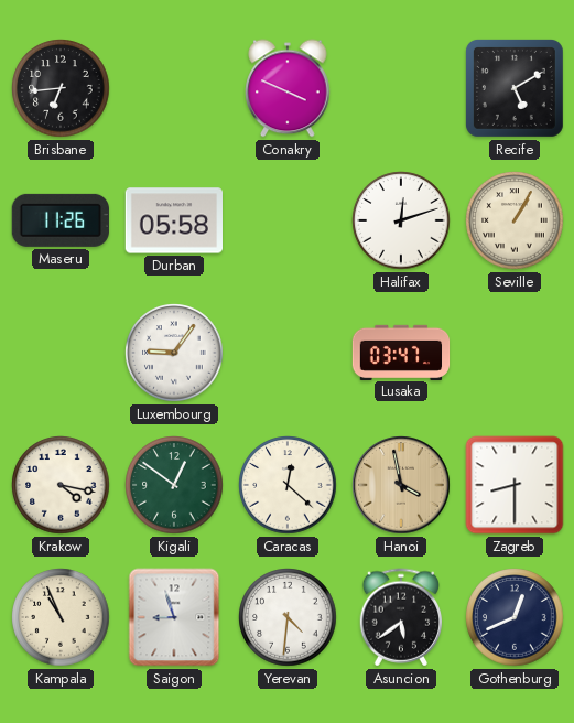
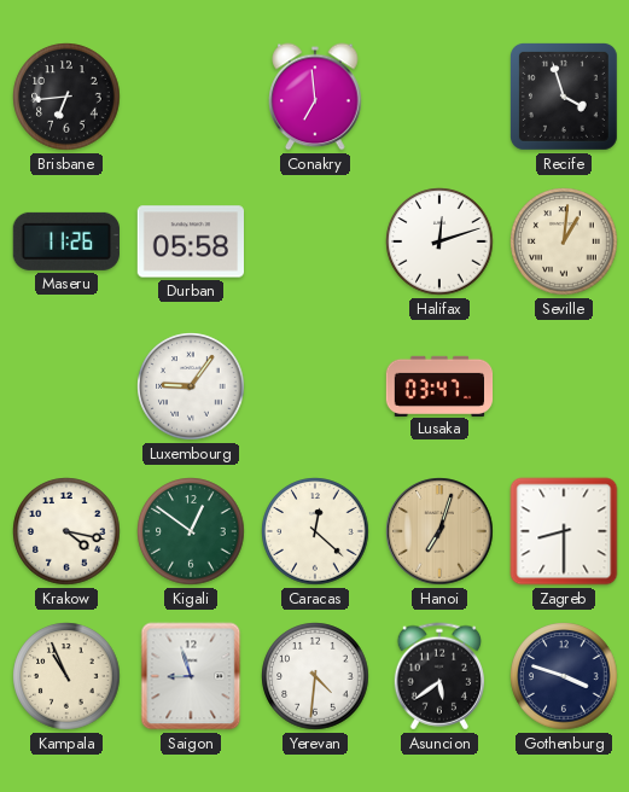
Conakry: 3:49 -> 6:59 (315, 97)
Recife: 5:10 -> 3:57 (564, 97)
Seville: 1:05 -> 1:01 (564, 241)
Hanoi: 3:58 -> 7:03 (439, 531)
Gothenburg: 12:41 -> 3:48 (564, 676)
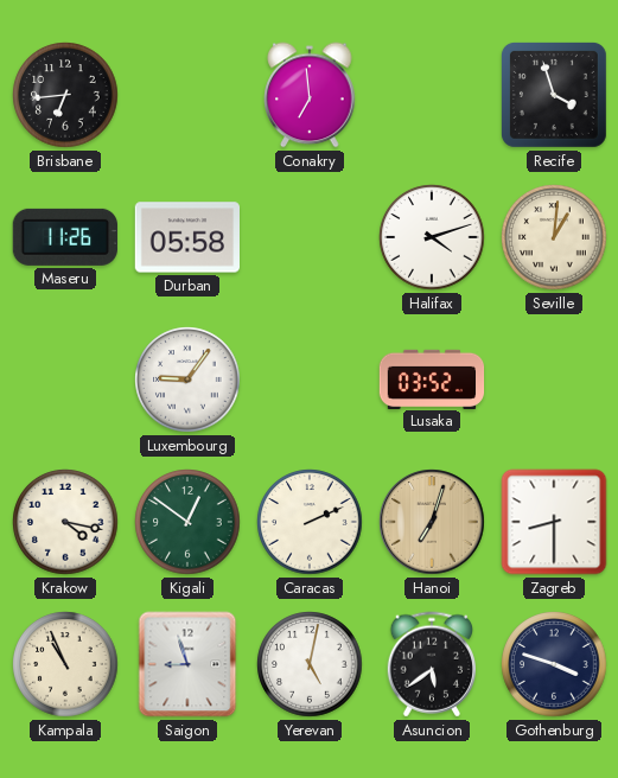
Halifax: 12:12 -> 4:12 (432, 237)
Lusaka: 03:47 -> 03:52 (432, 378)
Caracas: 12:22 -> 2:11 (310, 522)
Yerevan: 4:31 -> 5:02 (310, 664)
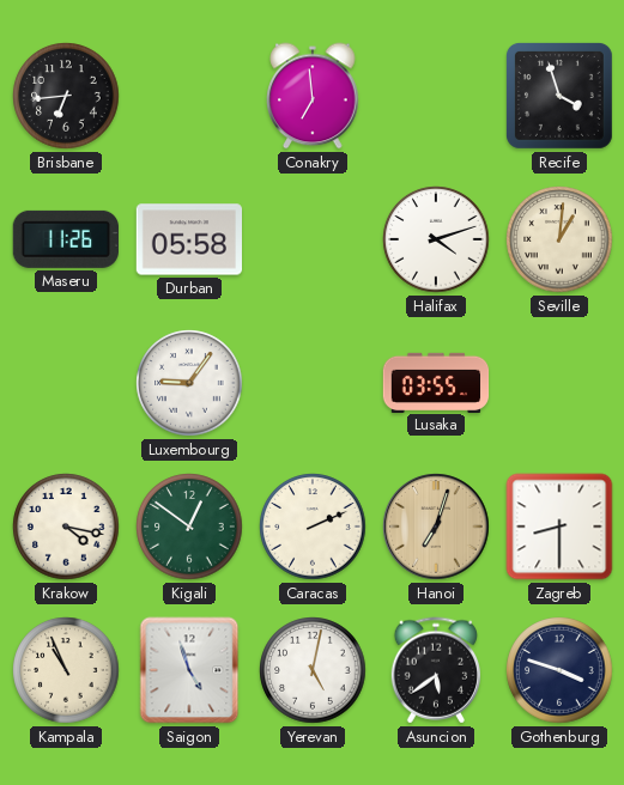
Lusaka: 03:52 -> 03:55 (436, 382)
Saigon: 8:57 -> 4:57 (189, 670)
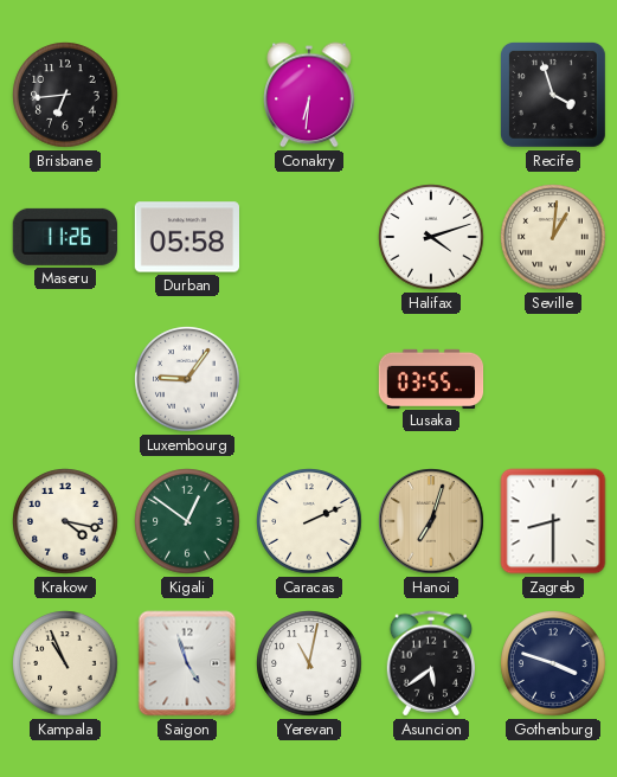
Conakry: 6:59 -> 6:31 (309, 95)
Yerevan: 5:02 -> 11:02 (309, 663)
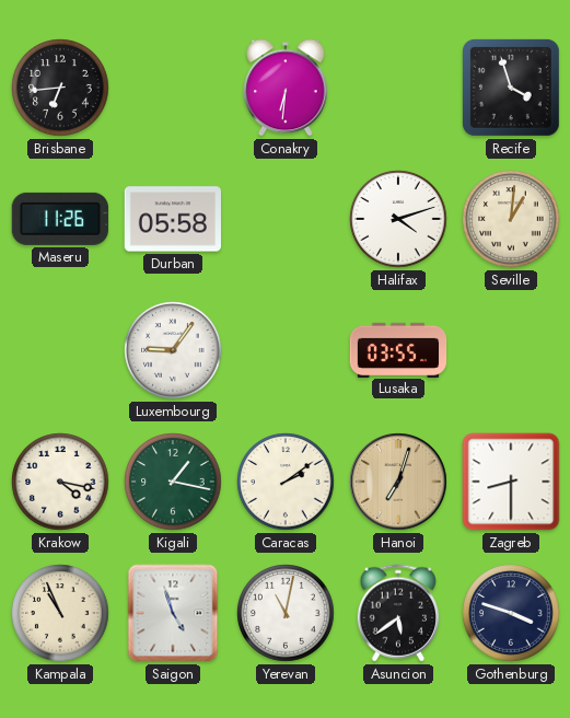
Kigali: 12:51 -> 1:17 (173, 482)
Caracas: 2:11 -> 2:09 (286, 482)
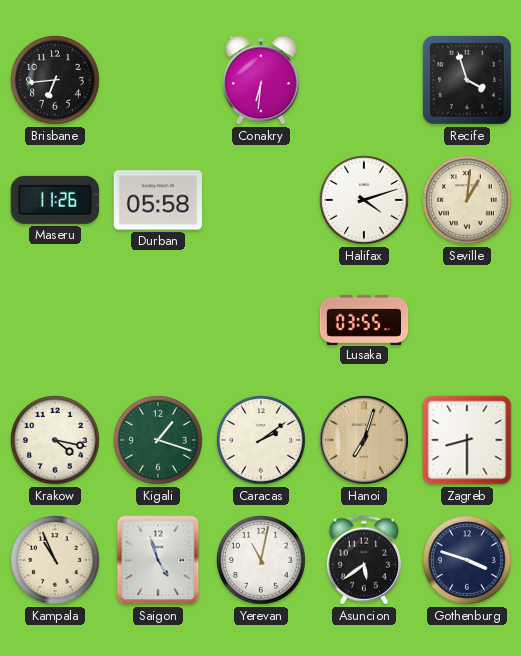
Luxembourg: 9:06 -> none (173, 350)
Kigali: 1:17 -> 1:18 (158, 440)
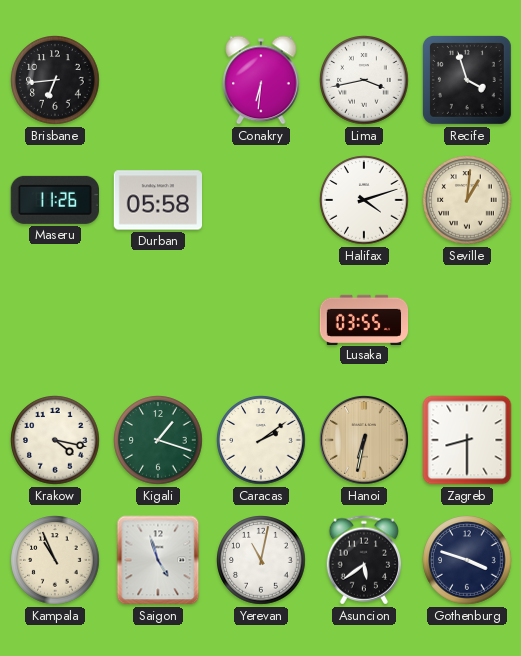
Lima: none -> 3:43 (364, 80)
Hanoi: 7:03 -> 6:32 (364, 440)
